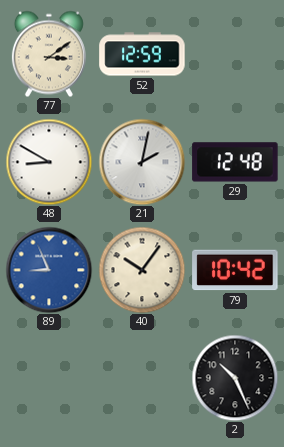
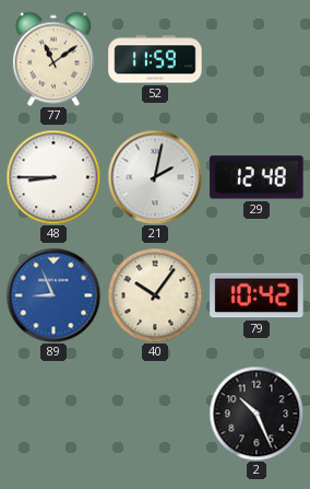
77: 3:09 -> 11:09 (53, 59)
52: 12:59 -> 11:59 (155, 59)
48: 8:50 -> 8:45 (53, 177)
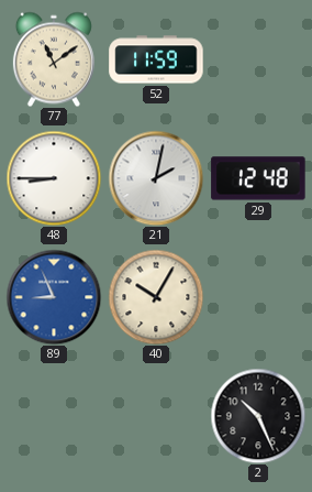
40: 10:06 -> 10:05 (156, 297)
79: 10:42 -> none (257, 295)
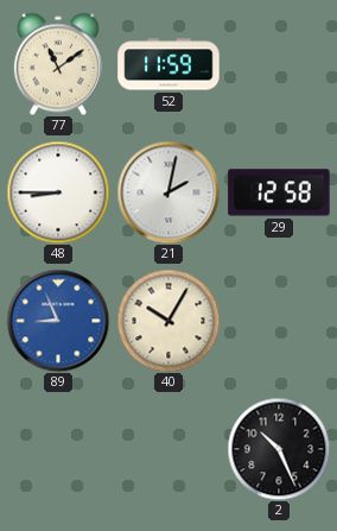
29: 12:48 -> 12:58 (279, 192)
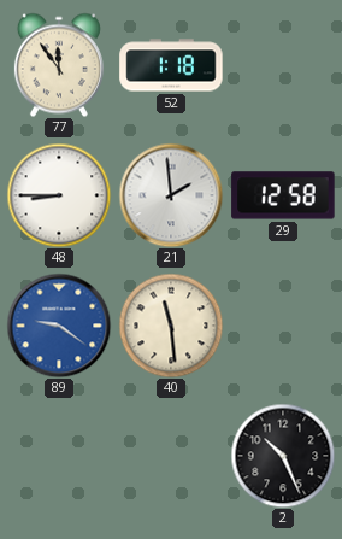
77: 11:09 -> 11:54 (59, 65)
52: 11:59 -> 1:18 (171, 65)
21: 2:02 -> 1:59 (171, 195)
89: 8:56 -> 9:21 (59, 326)
40: 10:05 -> 11:29 (171, 326)
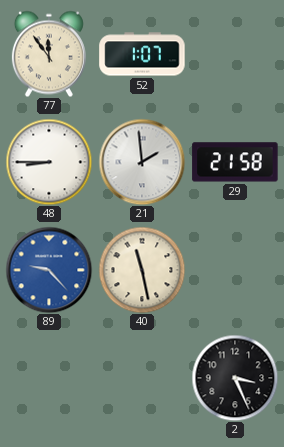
52: 1:18 -> 1:07 (142, 54)
29: 12:58 -> 21:58 (235, 162)
89: 9:21 -> 9:23 (49, 270)
40: 11:29 -> 11:28 (142, 270)
2: 10:26 -> 3:26 (235, 378)
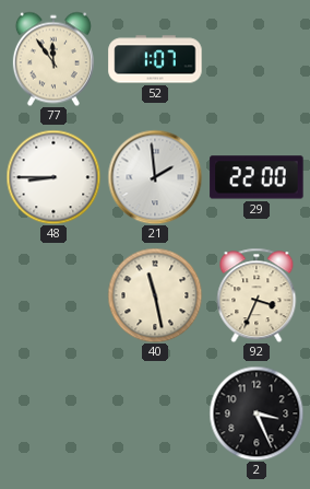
29: 21:58 -> 22:00 (257, 177)
89: 9:23 -> none (49, 270)
92: none -> 3:34 (257, 295)
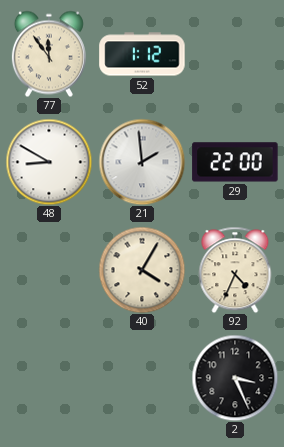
52: 1:07 -> 1:12 (142, 54)
48: 8:45 -> 8:50 (49, 162)
40: 11:28 -> 4:05 (142, 270)
92: 3:34 -> 4:34 (235, 270)
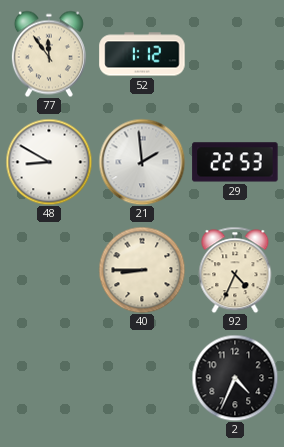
29: 22:00 -> 22:53 (235, 162)
40: 4:05 -> 8:45 (142, 270)
2: 3:26 -> 4:34 (235, 378)
